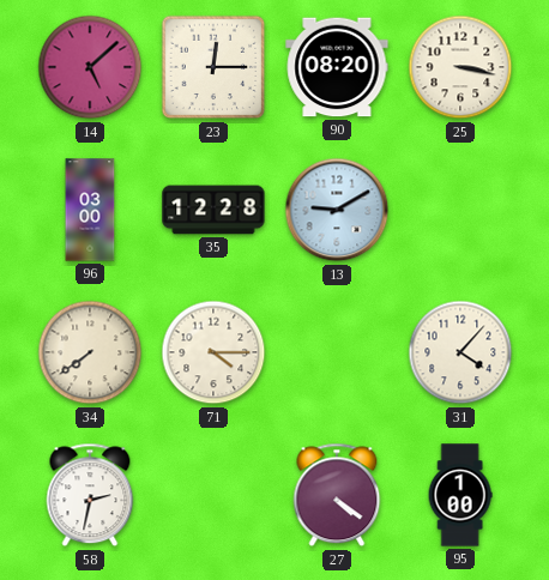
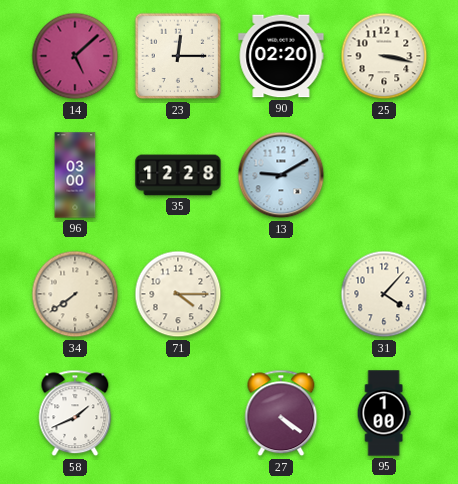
90: 08:20 -> 02:20 (281, 56)
58: 2:32 -> 1:41 (75, 413)
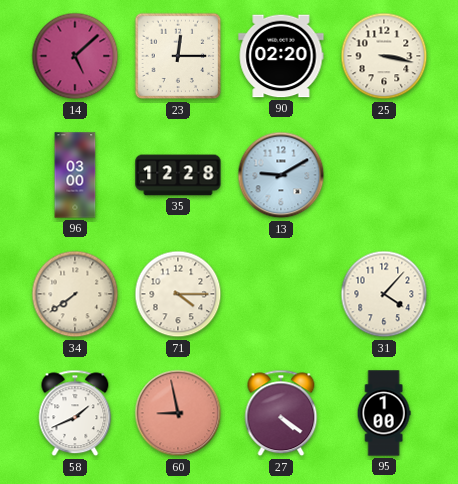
60: none -> 8:58 (178, 413)
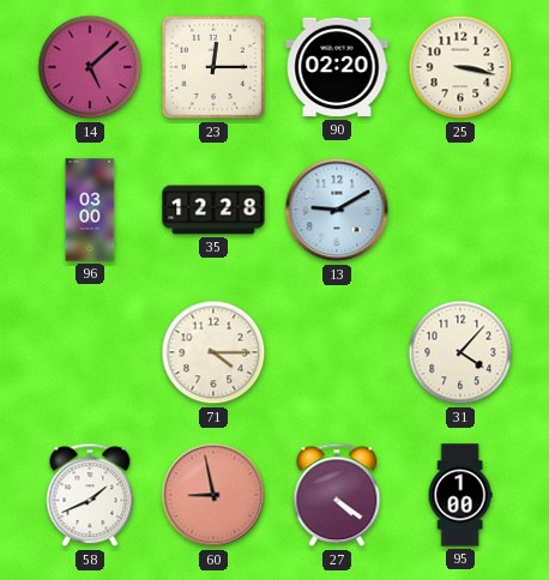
34: 7:39 -> none (75, 294)
